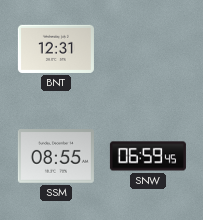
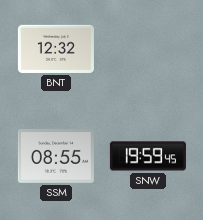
BNT: 12:31 -> 12:32 (56, 49)
SNW: 06:59 -> 19:59 (148, 156)
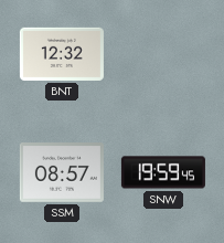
SSM: 08:55 -> 08:57 (62, 173)
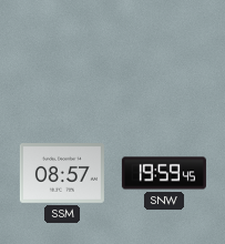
BNT: 12:32 -> none (62, 54)
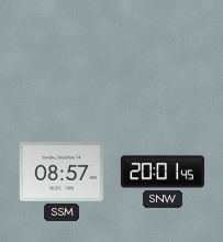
SNW: 19:59 -> 20:01 (163, 172)
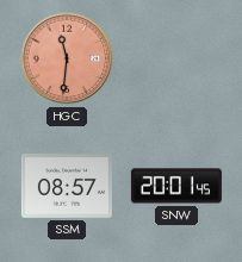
HGC: none -> 11:31 (67, 58)
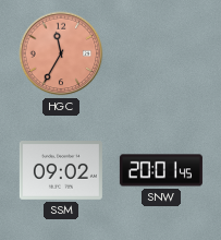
HGC: 11:31 -> 11:35 (61, 53)
SSM: 08:57 -> 09:02 (61, 171)
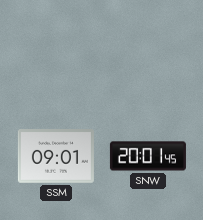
HGC: 11:35 -> none (61, 53)
SSM: 09:02 -> 09:01 (56, 157)
